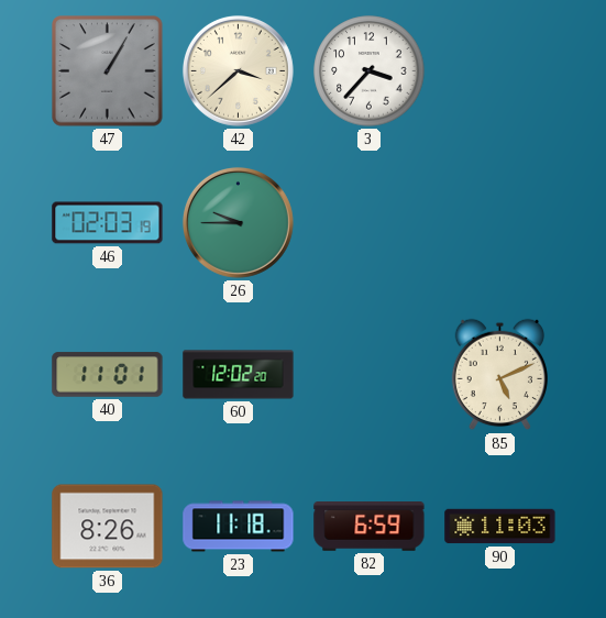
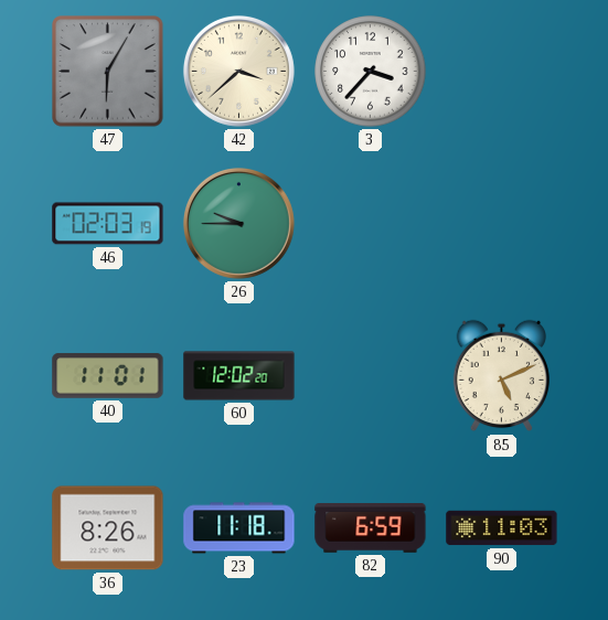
47: 1:05 -> 6:05 (108, 72)
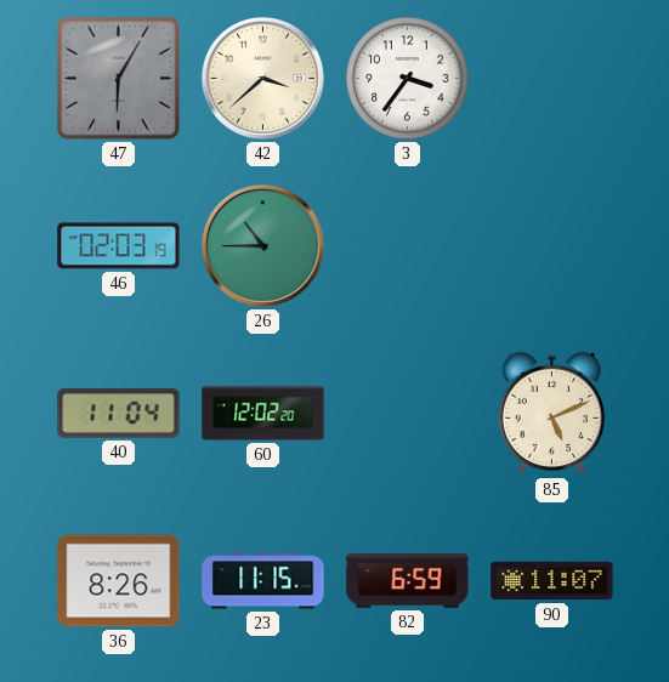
3: 3:37 -> 3:36 (408, 79)
26: 9:45 -> 10:45 (262, 245)
40: 11:01 -> 11:04 (119, 414)
23: 11:18 -> 11:15 (263, 581)
90: 11:03 -> 11:07 (552, 581)
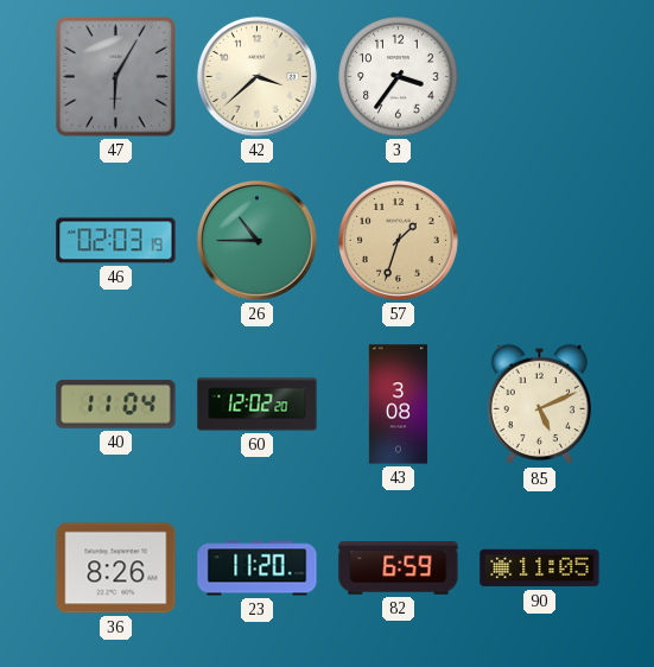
57: none -> 1:33 (398, 240)
43: none -> 3:08 (398, 405)
23: 11:15 -> 11:20 (258, 568)
90: 11:07 -> 11:05 (540, 568)
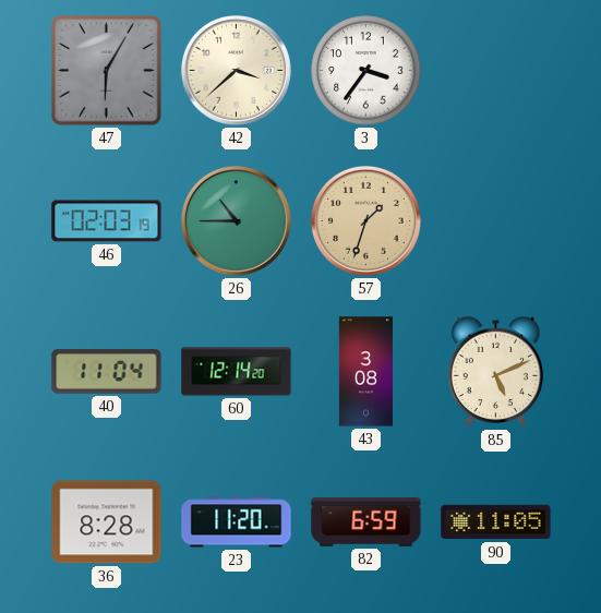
60: 12:02 -> 12:14 (237, 372)
36: 8:26 -> 8:28 (107, 522)
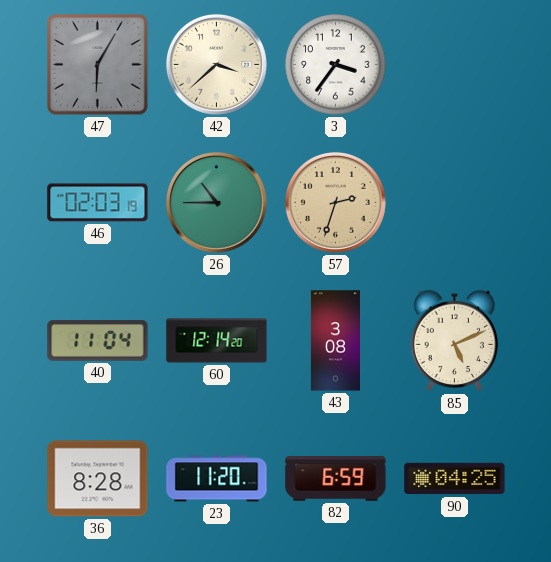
57: 1:33 -> 2:33 (335, 202)
90: 11:05 -> 04:25 (455, 479)
